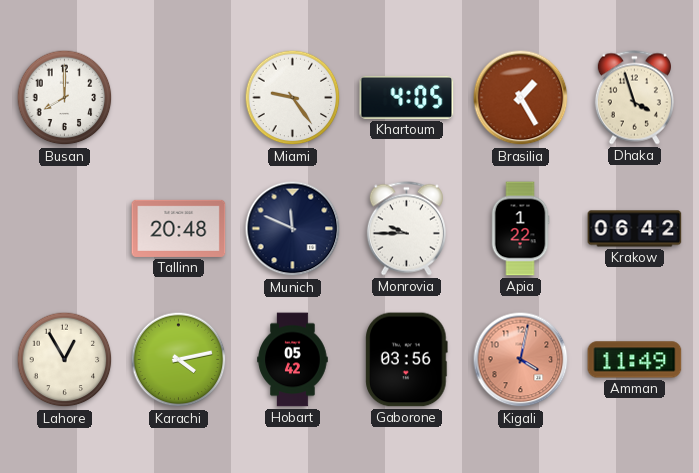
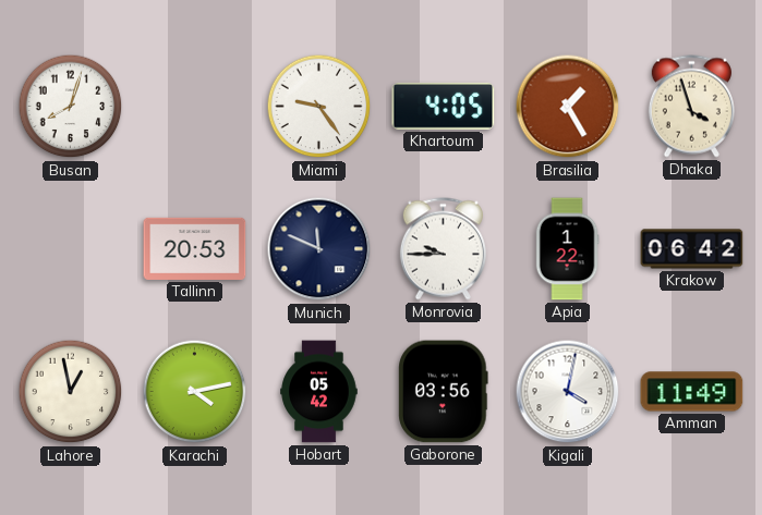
Busan: 8:00 -> 8:03 (71, 107)
Tallinn: 20:48 -> 20:53 (195, 248)
Lahore: 12:55 -> 12:58 (71, 392)
Kigali dial: salmon -> white (568, 392)
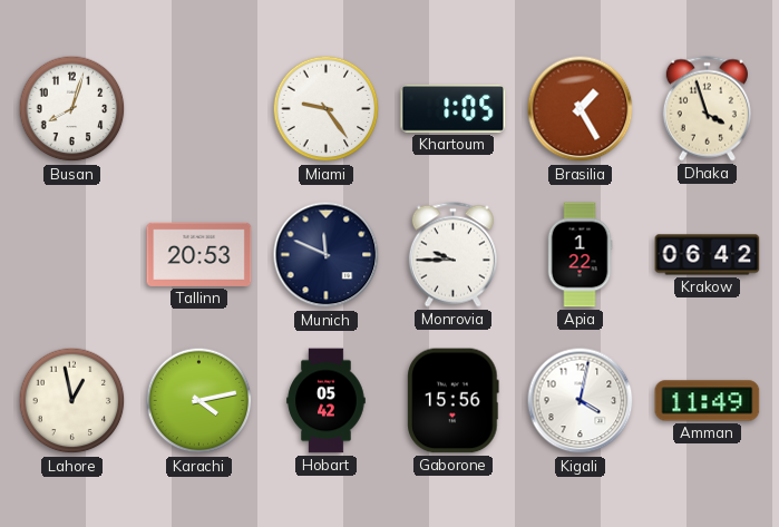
Khartoum: 4:05 -> 1:05 (454, 108)
Gaborone: 03:56 -> 15:56 (454, 401)
